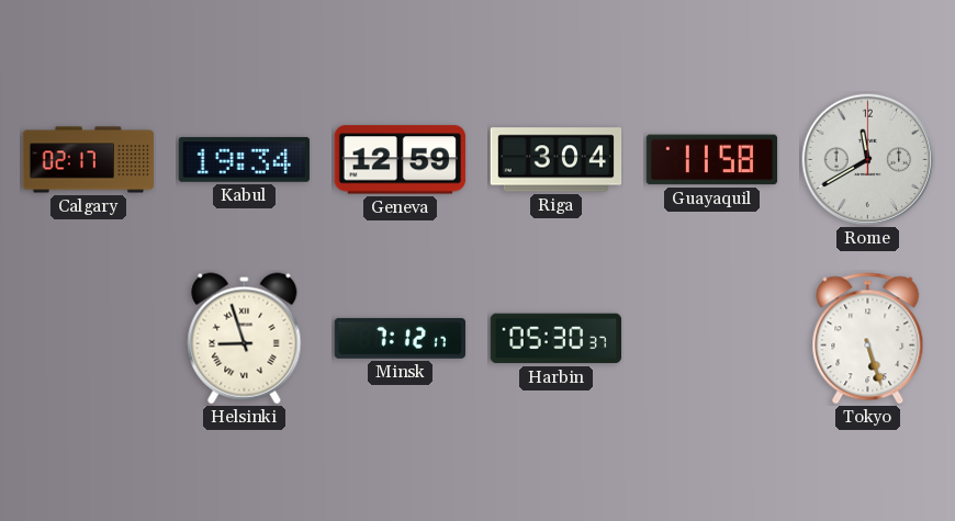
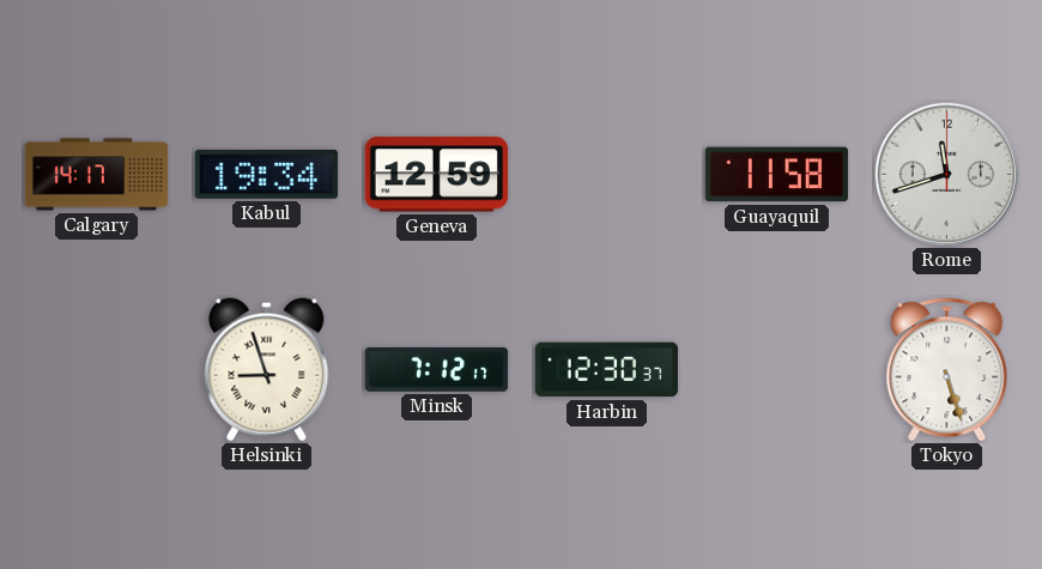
Calgary: 02:17 -> 14:17 (97, 175)
Riga: 3:04 -> none (557, 160)
Rome: 11:40 -> 11:42 (947, 175)
Harbin: 05:30 -> 12:30 (606, 370)
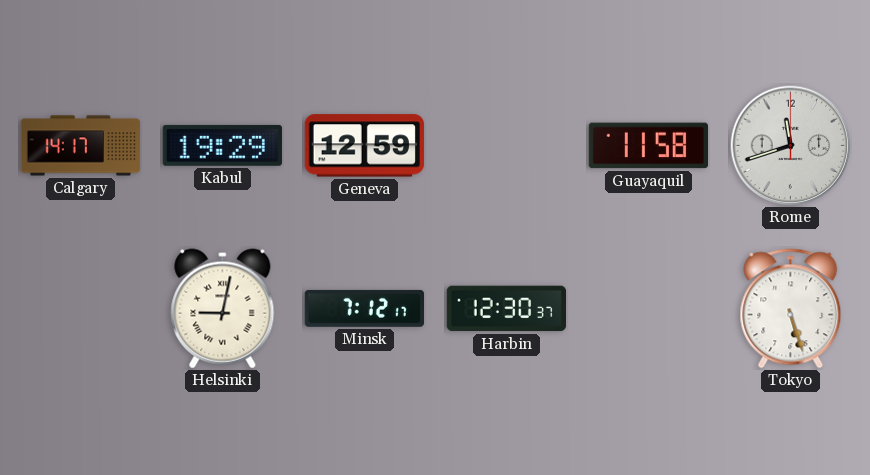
Kabul: 19:34 -> 19:29 (222, 145)
Helsinki: 8:57 -> 9:02 (223, 309)
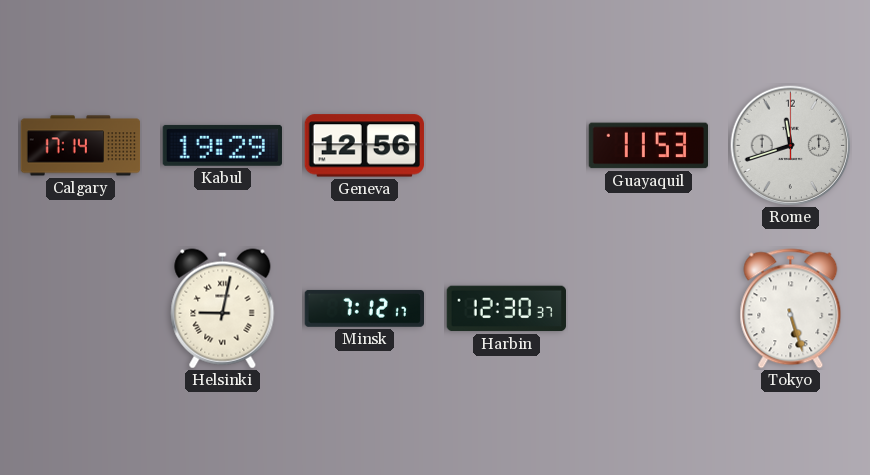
Calgary: 14:17 -> 17:14 (81, 146)
Geneva: 12:59 -> 12:56 (364, 146)
Guayaquil: 11:58 -> 11:53 (649, 146)
